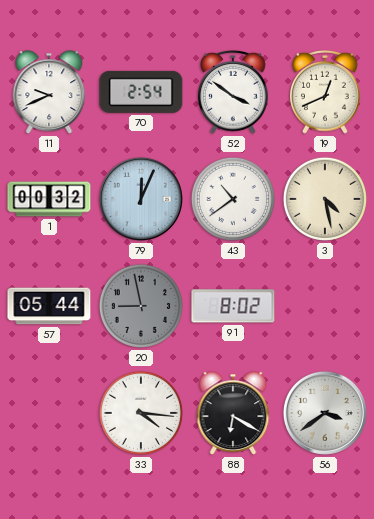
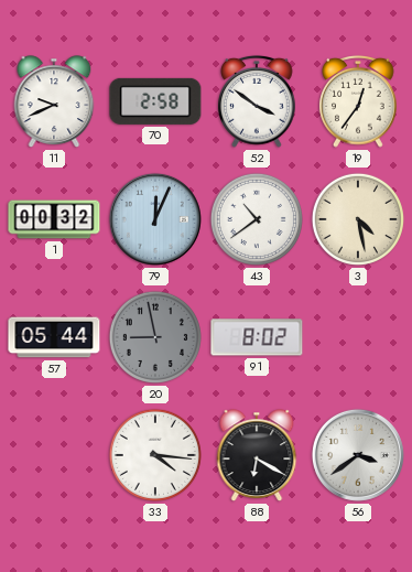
70: 2:54 -> 2:58 (155, 101)
19: 12:41 -> 12:36 (359, 101)
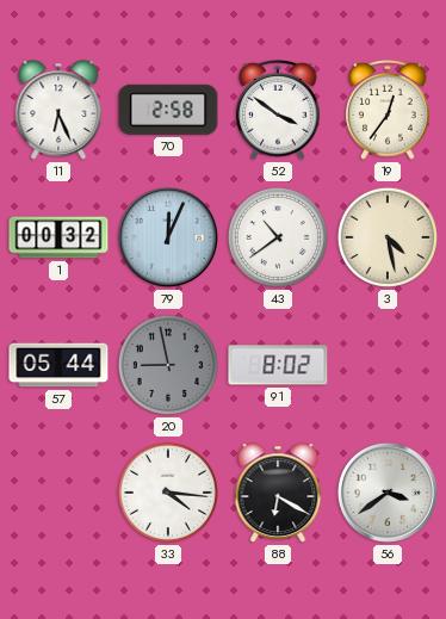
11: 9:41 -> 6:26 (58, 110)
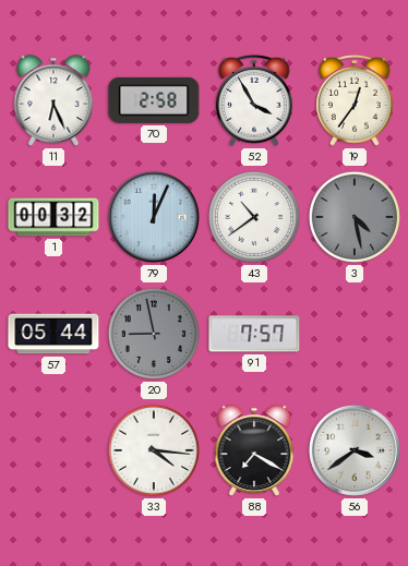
52: 3:51 -> 3:55 (255, 100)
3 dial: cream -> grey (355, 217)
91: 8:02 -> 7:57 (254, 334)
88: 6:20 -> 7:20 (254, 450)
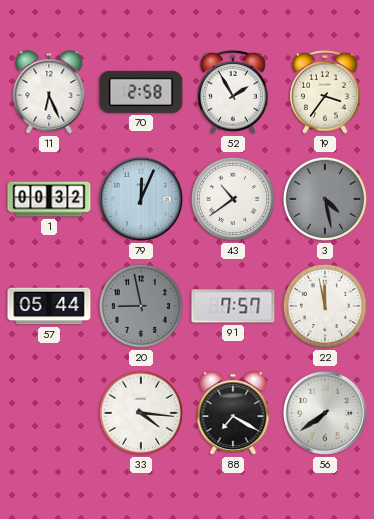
52: 3:55 -> 1:55 (234, 92)
19: 12:36 -> 3:36 (326, 92)
22: none -> 11:58 (325, 306)
56: 3:39 -> 7:39 (325, 413)
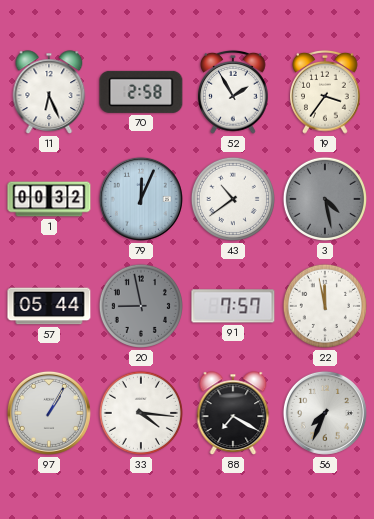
97: none -> 1:05 (49, 413)
56: 7:39 -> 7:34 (325, 413)
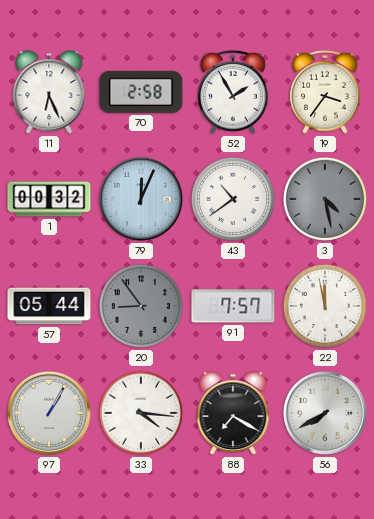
20: 8:58 -> 8:54 (141, 306)
56: 7:34 -> 7:40 (325, 413)
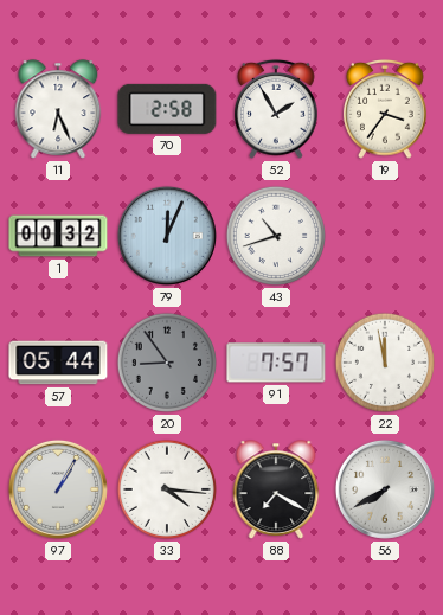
43: 10:39 -> 10:42 (276, 236)
3: 4:28 -> none (325, 199)
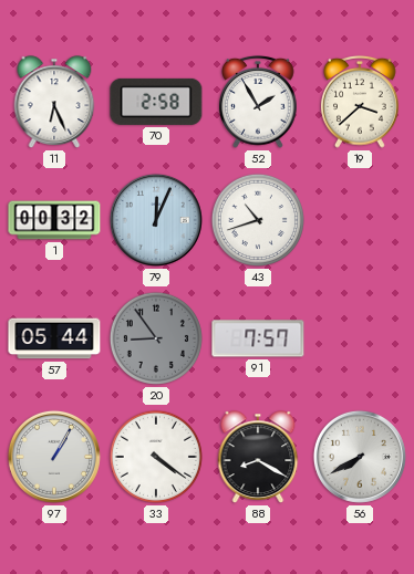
19: 3:36 -> 3:38 (361, 102)
22: 11:58 -> none (385, 363)
33: 4:16 -> 4:21 (156, 457)
88: 7:20 -> 8:20 (258, 457)
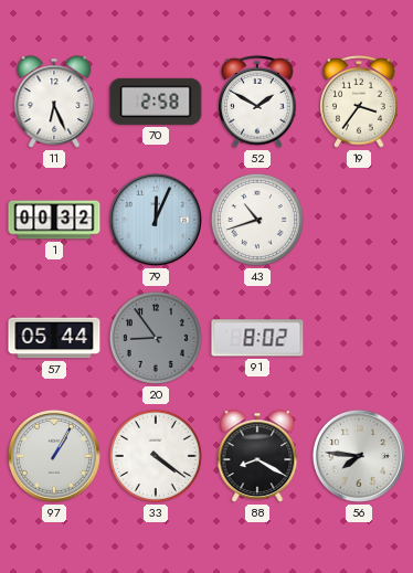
52: 1:55 -> 1:50 (258, 102)
19: 3:38 -> 3:36 (360, 102)
91: 7:57 -> 8:02 (257, 338)
56: 7:40 -> 7:46 (359, 456)
